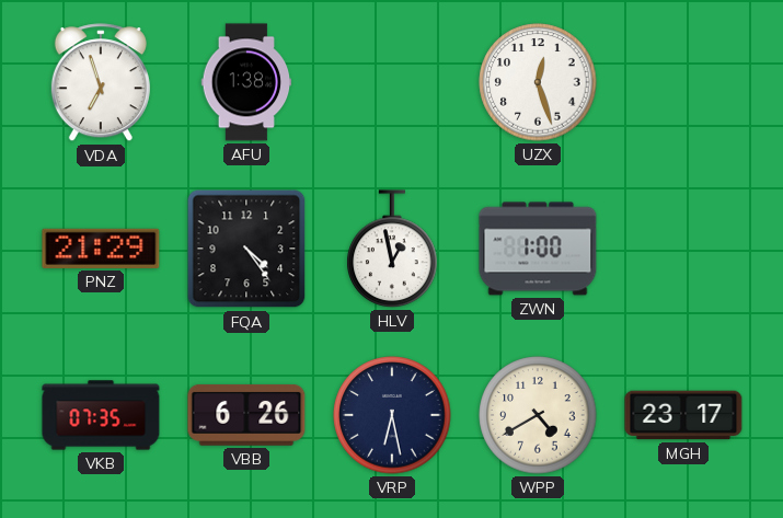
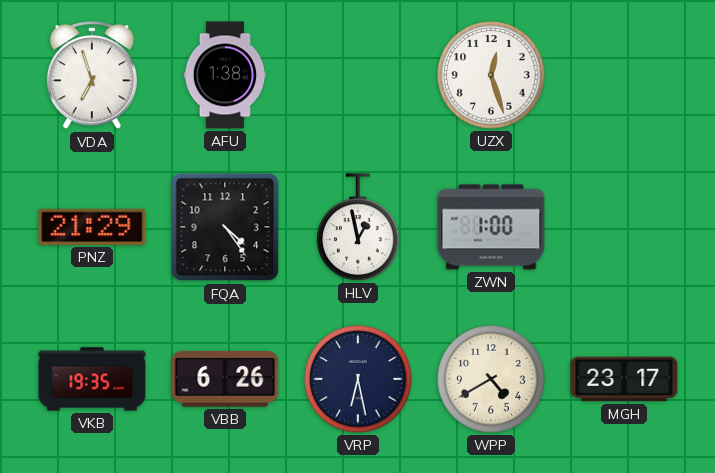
VKB: 07:35 -> 19:35 (92, 379)
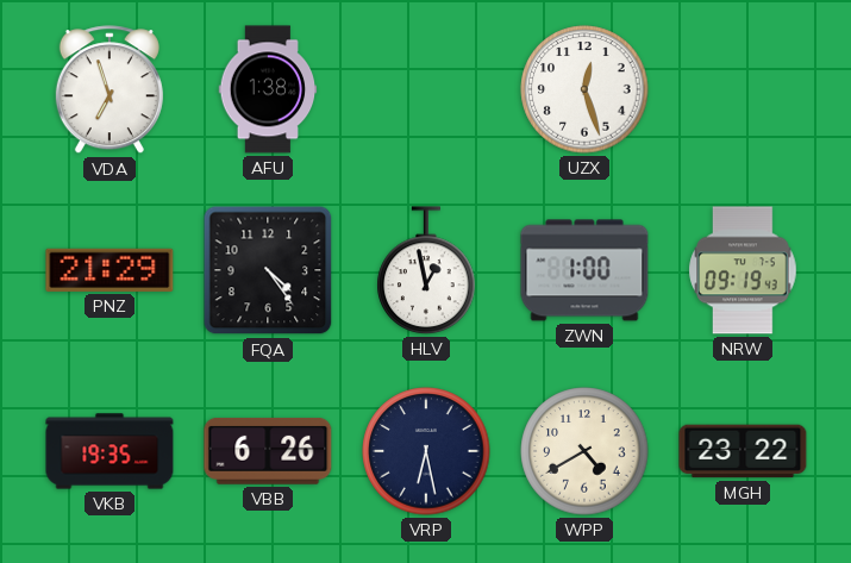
NRW: none -> 09:19 (743, 270)
MGH: 23:17 -> 23:22 (743, 451)
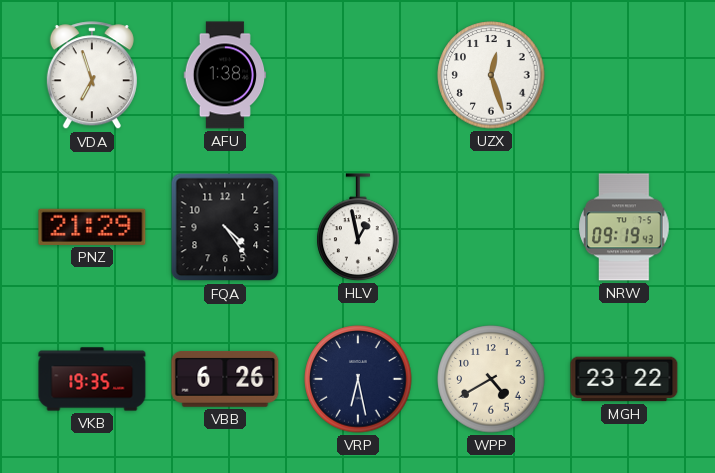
ZWN: 1:00 -> none (584, 270)
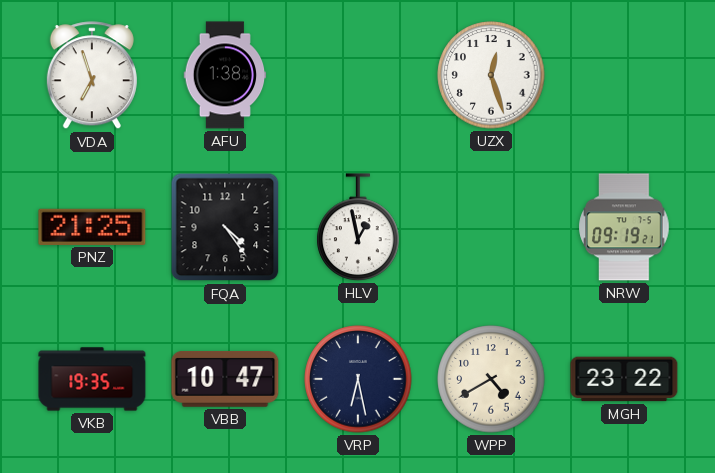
PNZ: 21:29 -> 21:25 (92, 227)
NRW: 09:19:43 -> 09:19:21 (624, 227)
VBB: 6:26 -> 10:47 (225, 379)
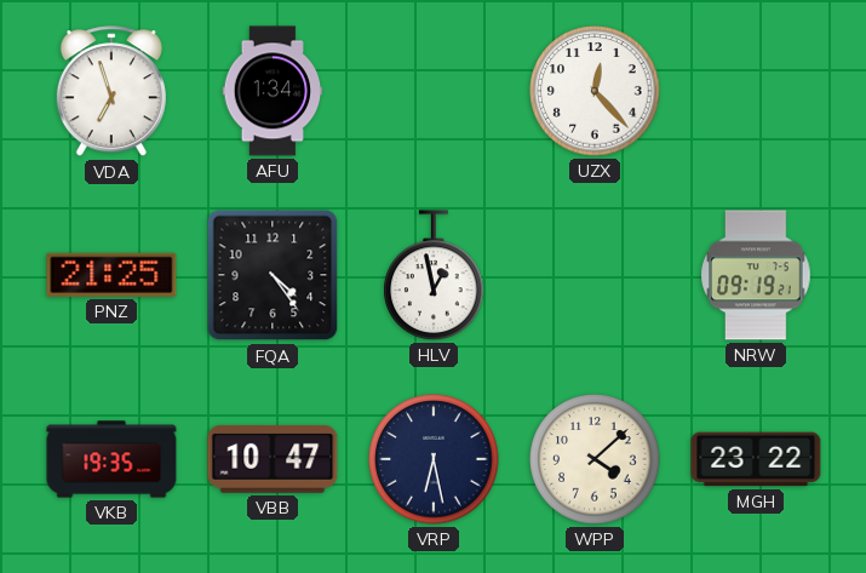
AFU: 1:38 -> 1:34 (273, 91)
UZX: 12:27 -> 12:23 (595, 91)
WPP: 4:40 -> 4:08 (595, 459)
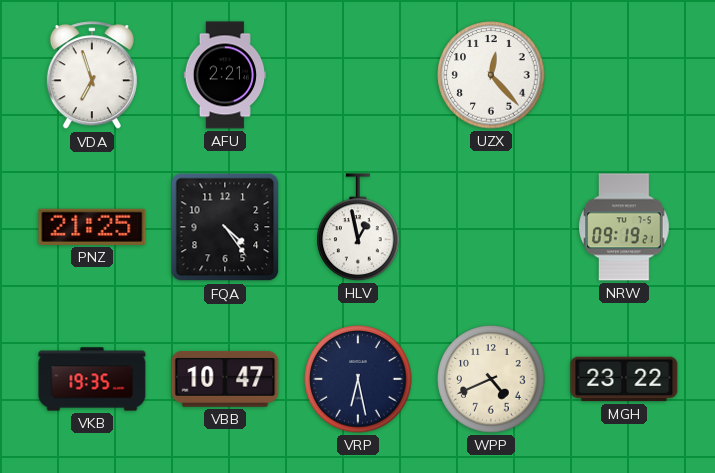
AFU: 1:34 -> 2:21 (225, 75)
WPP: 4:08 -> 4:41 (491, 379)
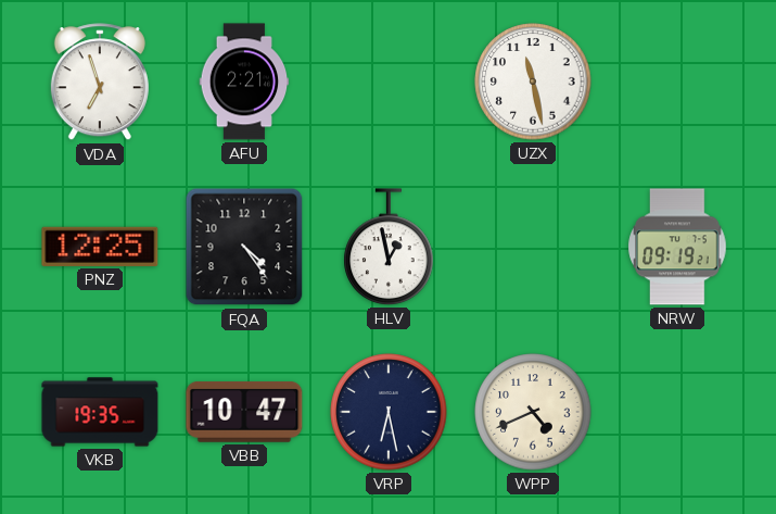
UZX: 12:23 -> 11:28 (533, 82)
PNZ: 21:25 -> 12:25 (100, 247)
MGH: 23:22 -> none (624, 379)
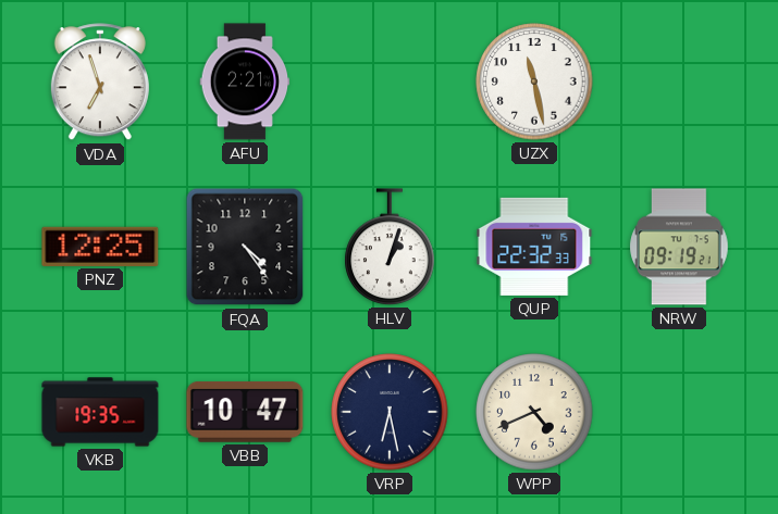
HLV: 12:58 -> 1:03 (390, 247)
QUP: none -> 22:32 (534, 247)
